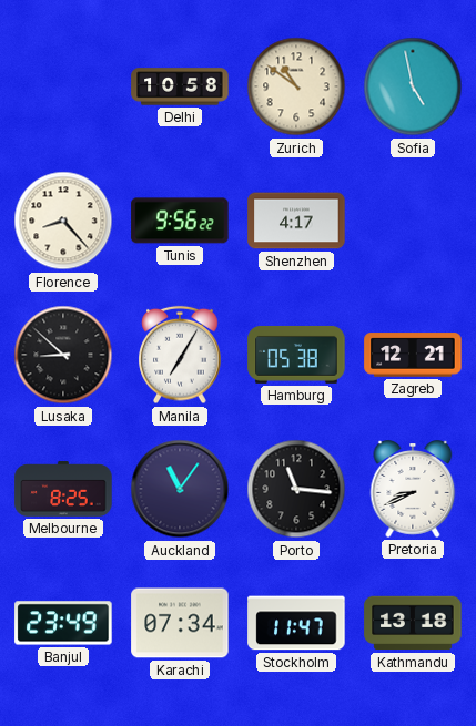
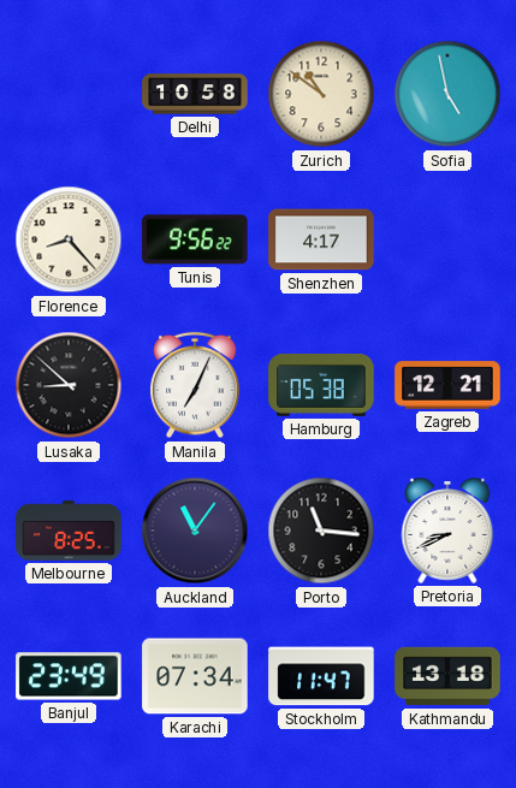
Manila: 7:05 -> 7:04 (195, 385)
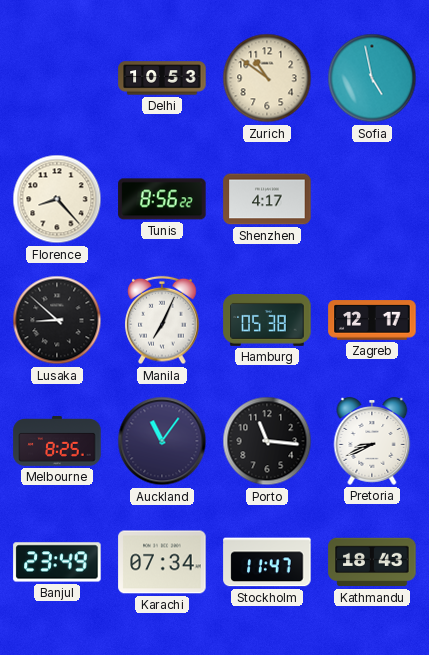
Delhi: 10:58 -> 10:53 (162, 78)
Tunis: 9:56 -> 8:56 (162, 199)
Zagreb: 12:21 -> 12:17 (372, 320)
Kathmandu: 13:18 -> 18:43 (372, 562)
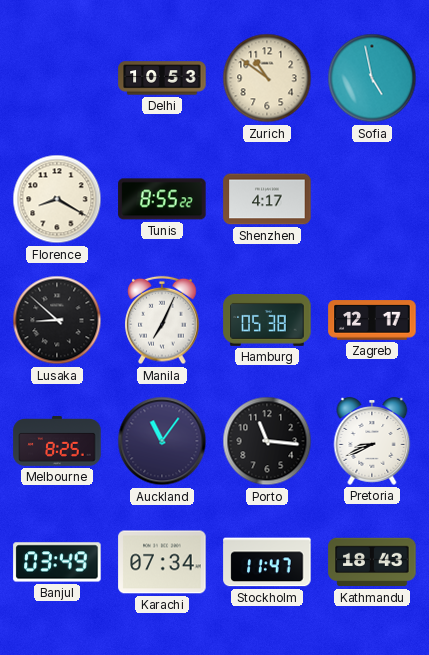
Florence: 8:23 -> 8:20 (57, 199)
Tunis: 8:56 -> 8:55 (162, 199)
Banjul: 23:49 -> 03:49 (57, 562)
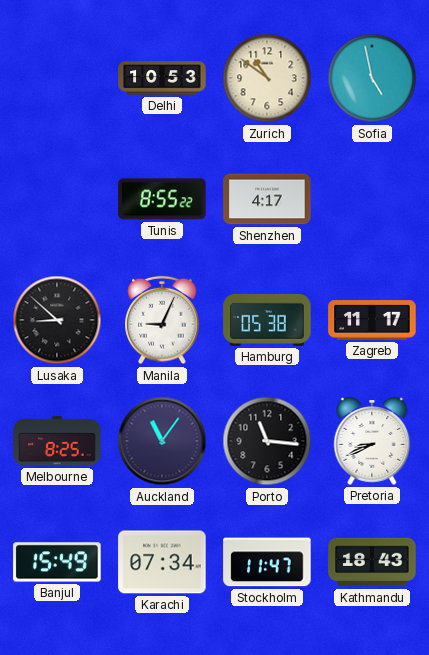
Florence: 8:20 -> none (57, 199)
Manila: 7:04 -> 9:04 (162, 320)
Zagreb: 12:17 -> 11:17 (372, 320)
Banjul: 03:49 -> 15:49 (57, 562)
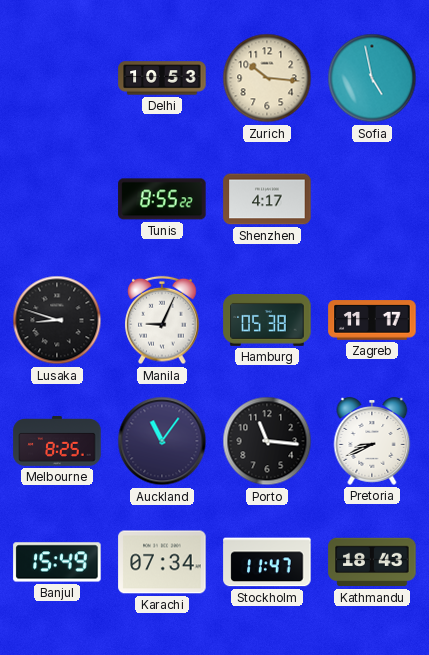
Zurich: 10:51 -> 10:16 (267, 78)
Lusaka: 8:52 -> 8:48 (57, 320)
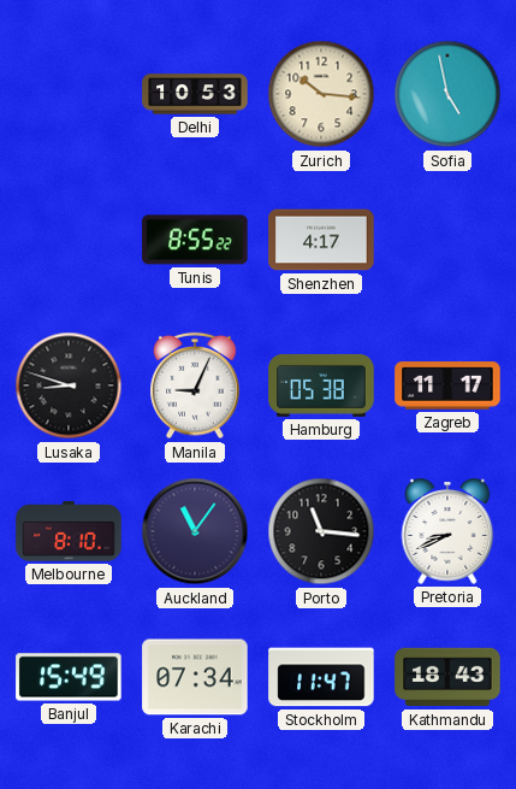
Melbourne: 8:25 -> 8:10 (69, 531)
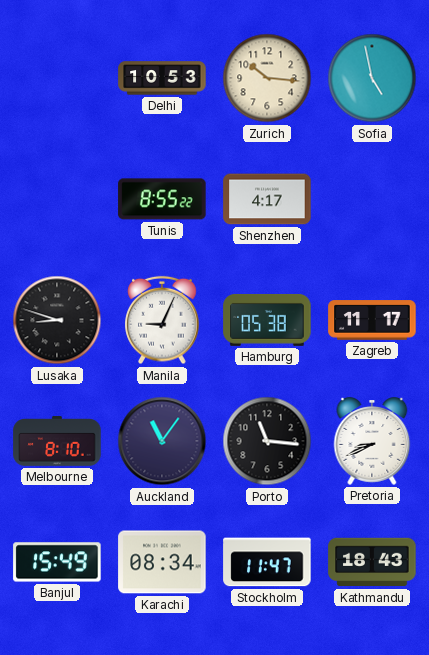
Karachi: 07:34 -> 08:34 (162, 562)
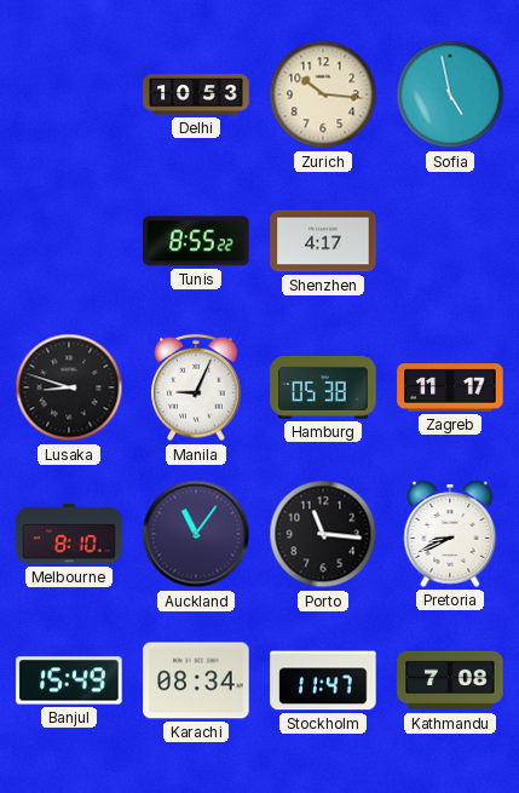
Kathmandu: 18:43 -> 7:08 (450, 680)
